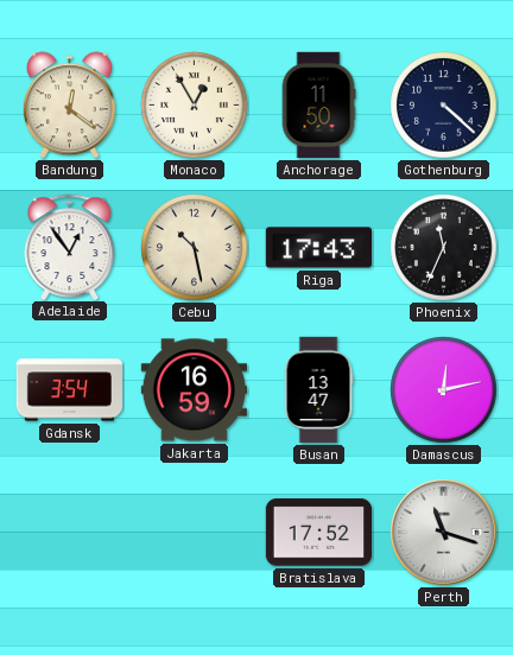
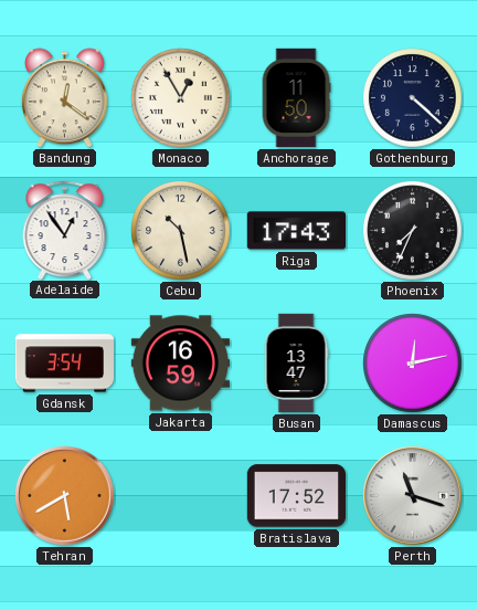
Phoenix: 11:34 -> 7:34 (413, 231)
Tehran: none -> 5:40 (65, 496)
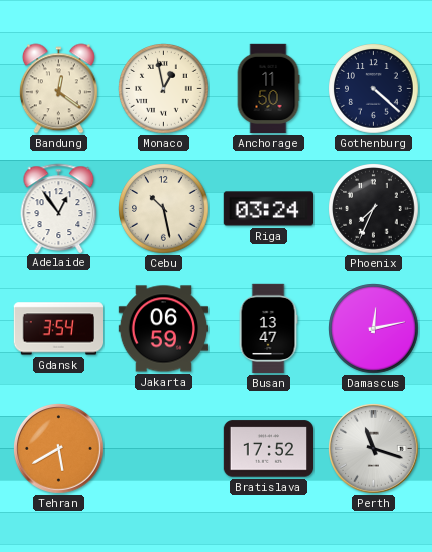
Monaco: 12:55 -> 12:58 (164, 89)
Riga: 17:43 -> 03:24 (268, 209)
Jakarta: 16:59 -> 06:59 (163, 329)
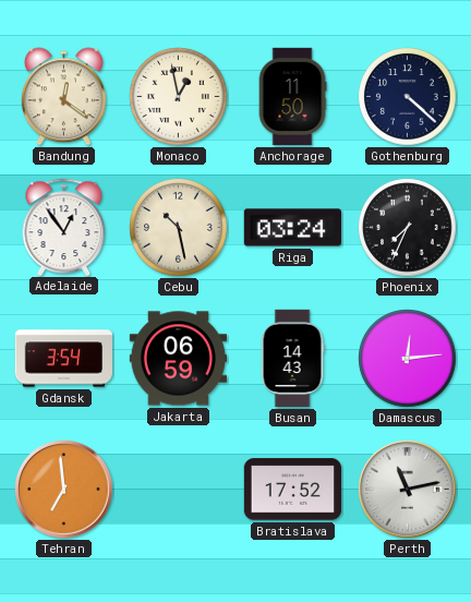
Busan: 13:47 -> 14:43 (292, 359)
Damascus: 12:13 -> 12:14 (408, 359)
Tehran: 5:40 -> 6:59 (64, 490)
Perth: 11:18 -> 11:13 (408, 490)
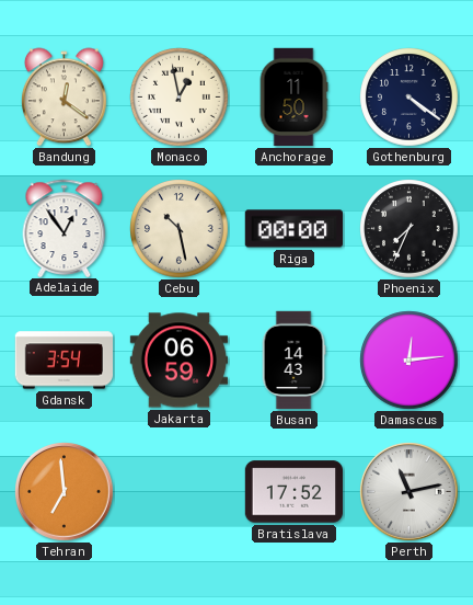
Gothenburg: 4:22 -> 4:21 (409, 98)
Riga: 03:24 -> 00:00 (293, 229)
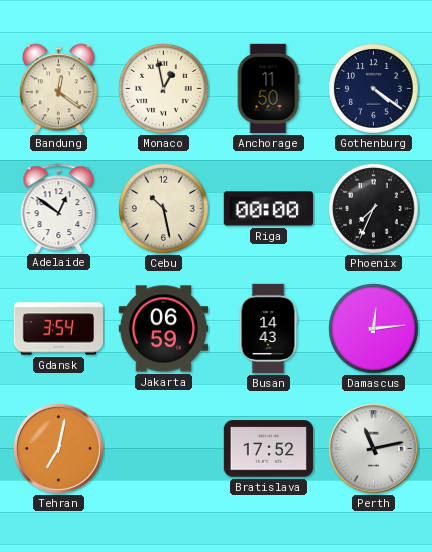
Adelaide: 12:54 -> 12:51 (59, 208)
Tehran: 6:59 -> 7:02 (59, 449)
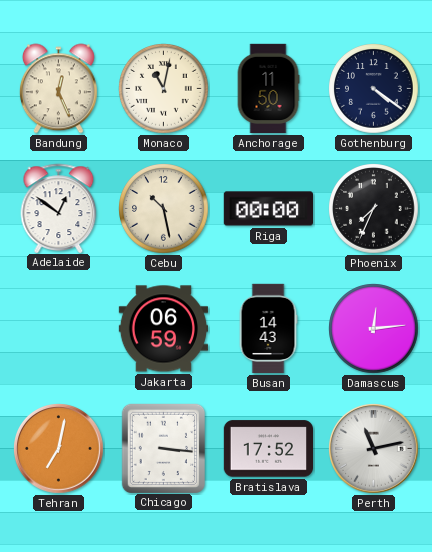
Bandung: 12:21 -> 12:26 (58, 89)
Monaco: 12:58 -> 11:02 (164, 89)
Gdansk: 3:54 -> none (58, 329)
Chicago: none -> 3:16 (163, 448)
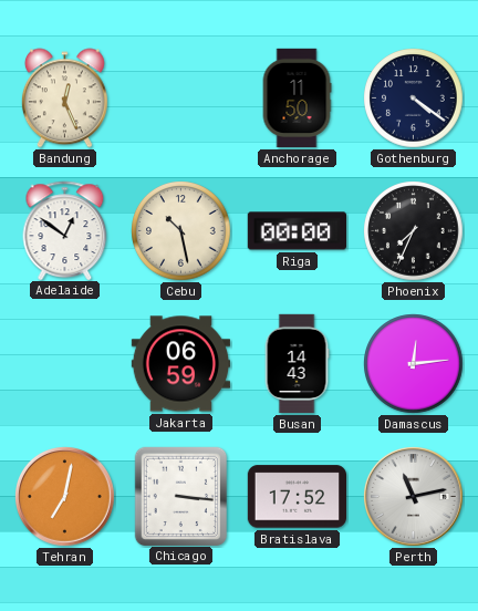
Monaco: 11:02 -> none (164, 89)
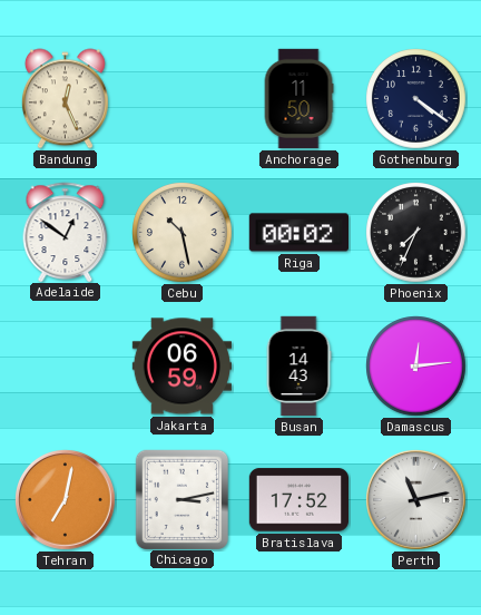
Riga: 00:00 -> 00:02 (298, 233)
Chicago: 3:16 -> 3:13 (181, 499)
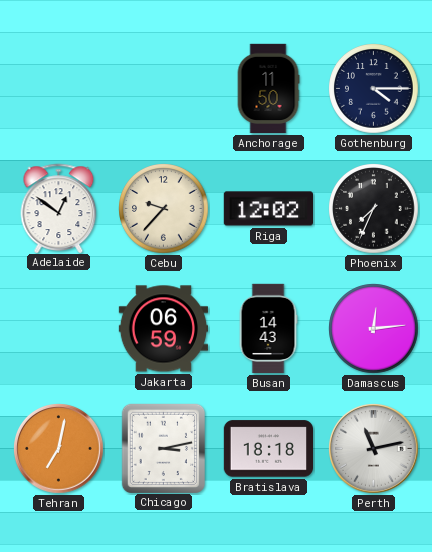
Bandung: 12:26 -> none (65, 99)
Gothenburg: 4:21 -> 4:15 (374, 89)
Cebu: 10:28 -> 9:37 (164, 209)
Riga: 00:02 -> 12:02 (268, 209)
Bratislava: 17:52 -> 18:18 (268, 449)
